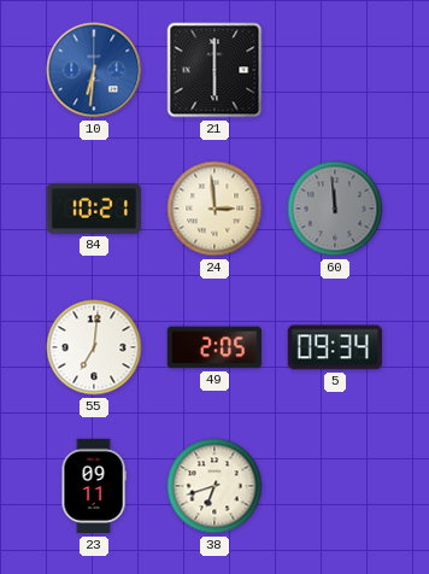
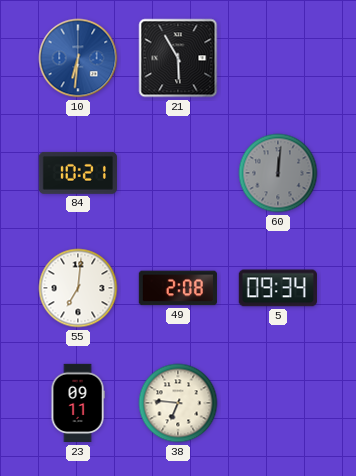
21: 6:00 -> 5:55 (178, 58)
24: 2:59 -> none (214, 209)
60: 11:59 -> 12:01 (278, 173)
49: 2:05 -> 2:08 (178, 288)
38: 6:42 -> 6:46 (178, 403)
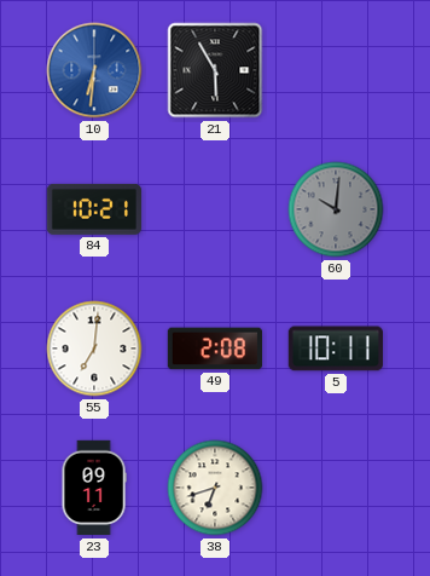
60: 12:01 -> 10:01 (336, 209)
5: 09:34 -> 10:11 (336, 349)
38: 6:46 -> 6:42 (215, 488)
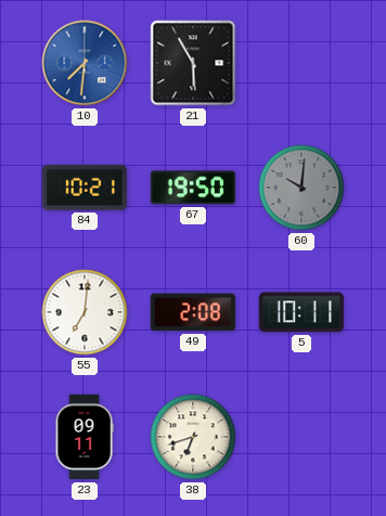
10: 6:31 -> 7:31 (85, 63)
67: none -> 19:50 (193, 188)
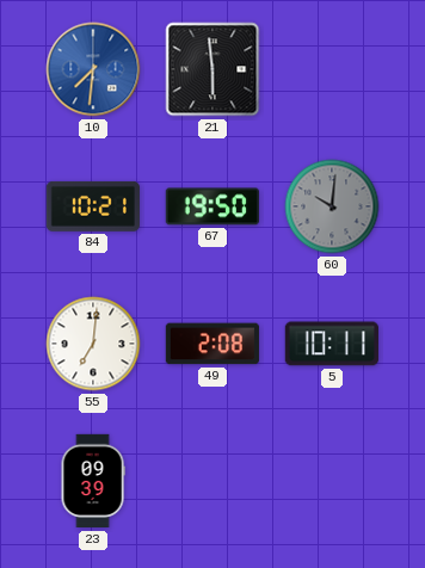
21: 5:55 -> 5:59 (213, 69)
23: 09:11 -> 09:39 (93, 481)
38: 6:42 -> none (193, 437)
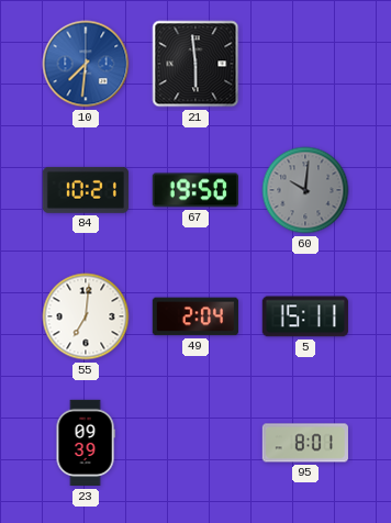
49: 2:08 -> 2:04 (195, 316)
5: 10:11 -> 15:11 (305, 316)
95: none -> 8:01 (305, 443)
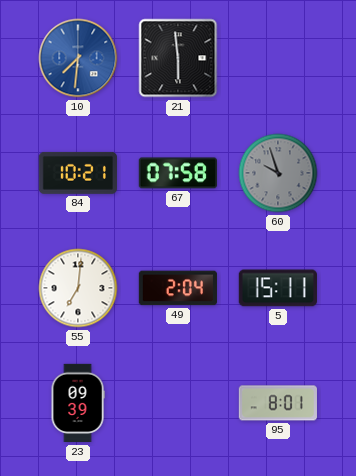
67: 19:50 -> 07:58 (178, 173)
60: 10:01 -> 9:57 (278, 173)
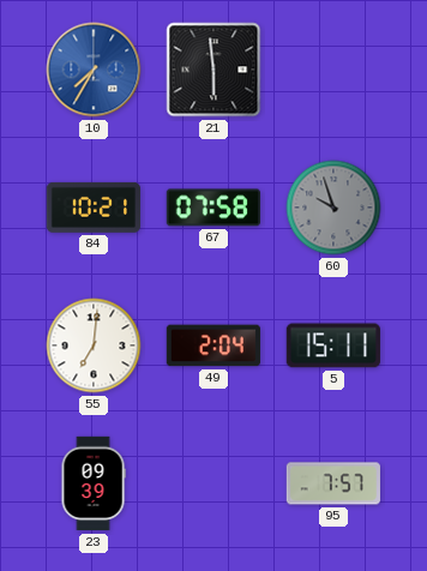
10: 7:31 -> 7:35 (94, 70)
95: 8:01 -> 7:57 (333, 483)
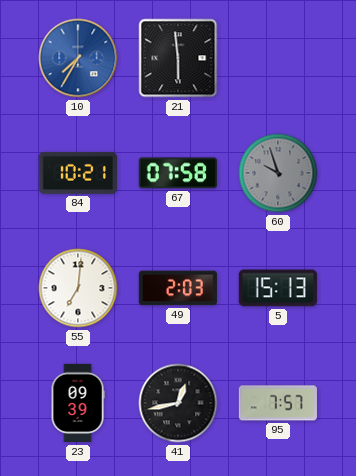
49: 2:04 -> 2:03 (178, 288)
5: 15:11 -> 15:13 (278, 288)
41: none -> 12:43 (178, 403)
